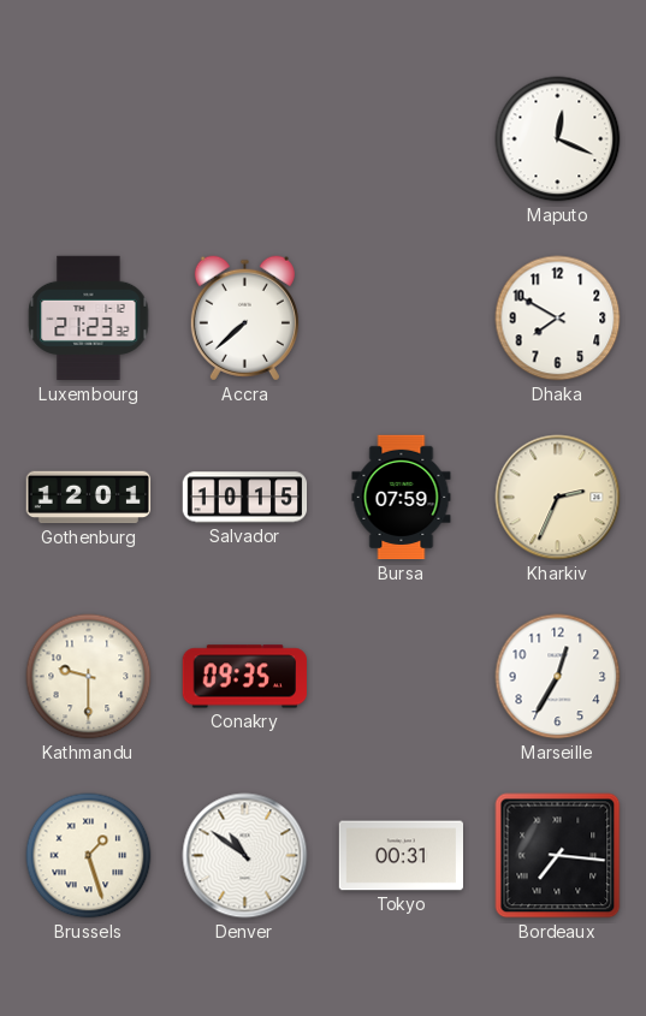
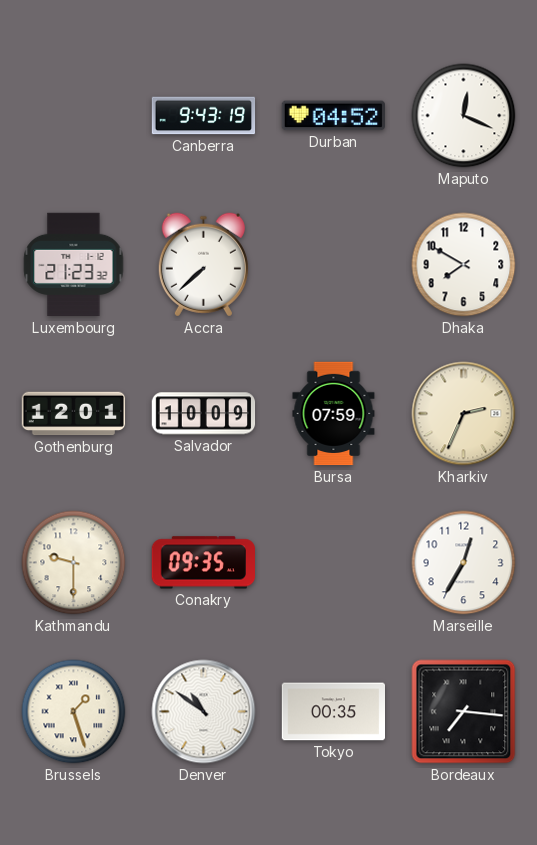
Canberra: none -> 9:43 (204, 116)
Durban: none -> 04:52 (333, 116)
Salvador: 10:15 -> 10:09 (204, 414)
Tokyo: 00:31 -> 00:35 (333, 712)
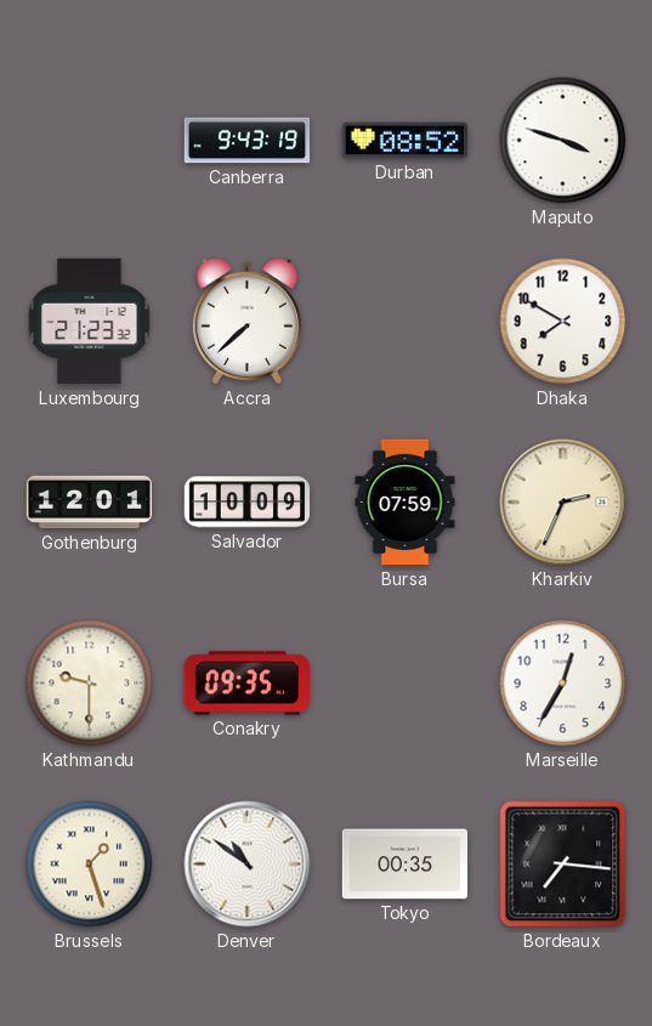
Durban: 04:52 -> 08:52 (404, 141)
Maputo: 12:19 -> 3:48 (563, 141)
